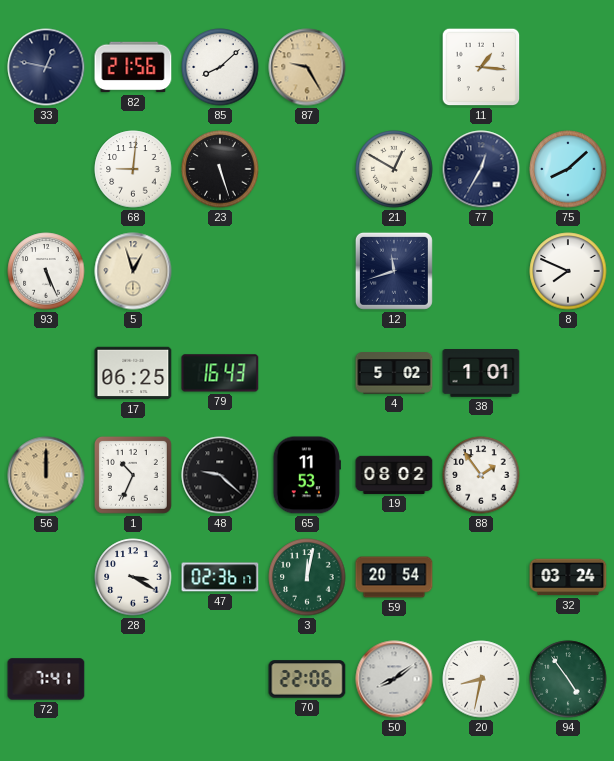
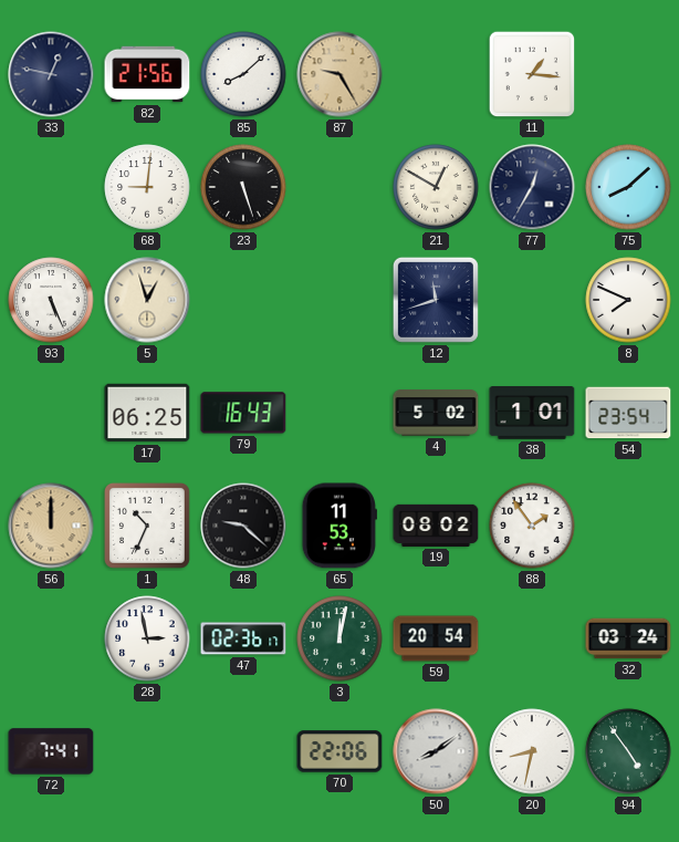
54: none -> 23:54 (628, 413)
28: 3:20 -> 2:58 (147, 638)
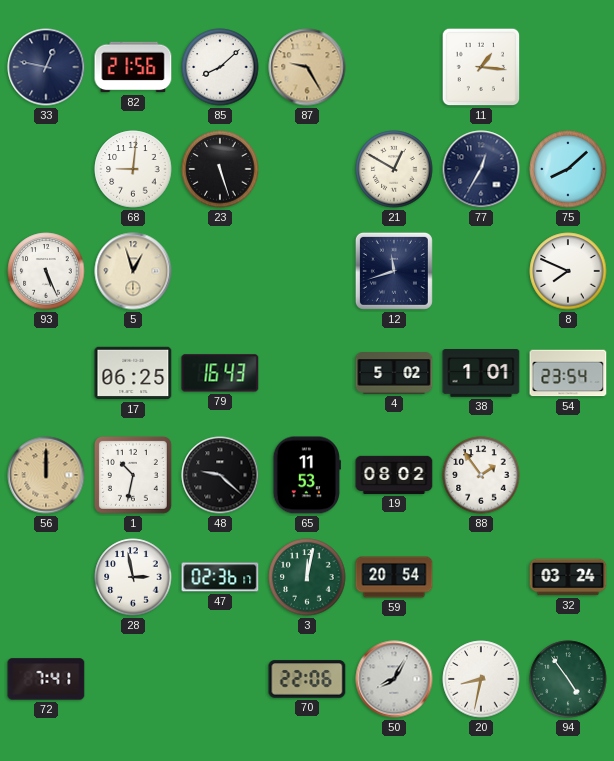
1: 10:34 -> 10:32 (133, 475)
50: 8:09 -> 8:05 (394, 679)
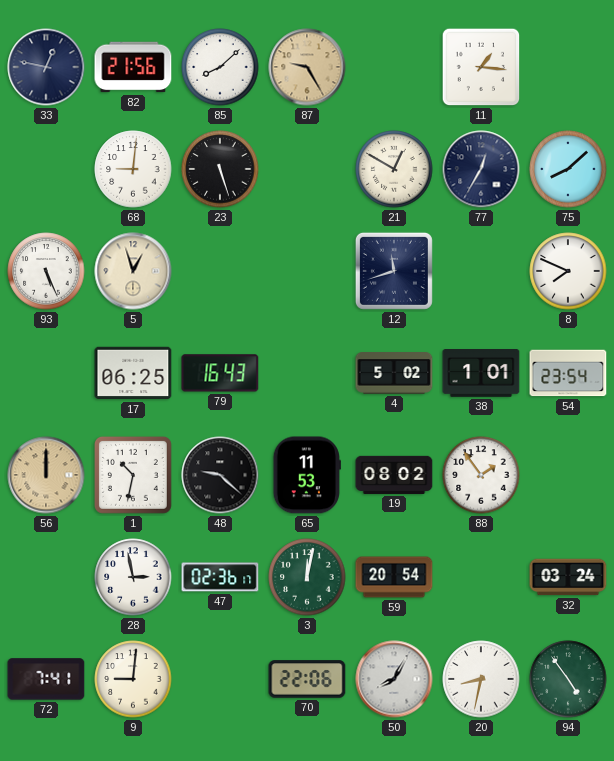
9: none -> 9:01 (133, 679)
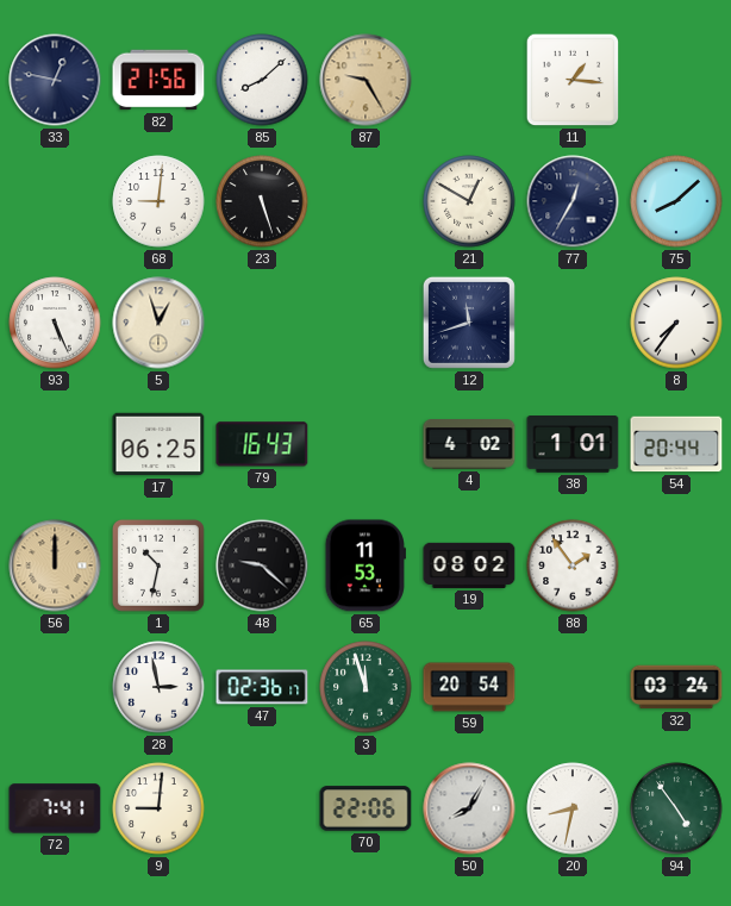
8: 7:49 -> 7:36 (676, 323)
4: 5:02 -> 4:02 (469, 444)
54: 23:54 -> 20:44 (676, 444)
3: 12:02 -> 11:57 (365, 687)
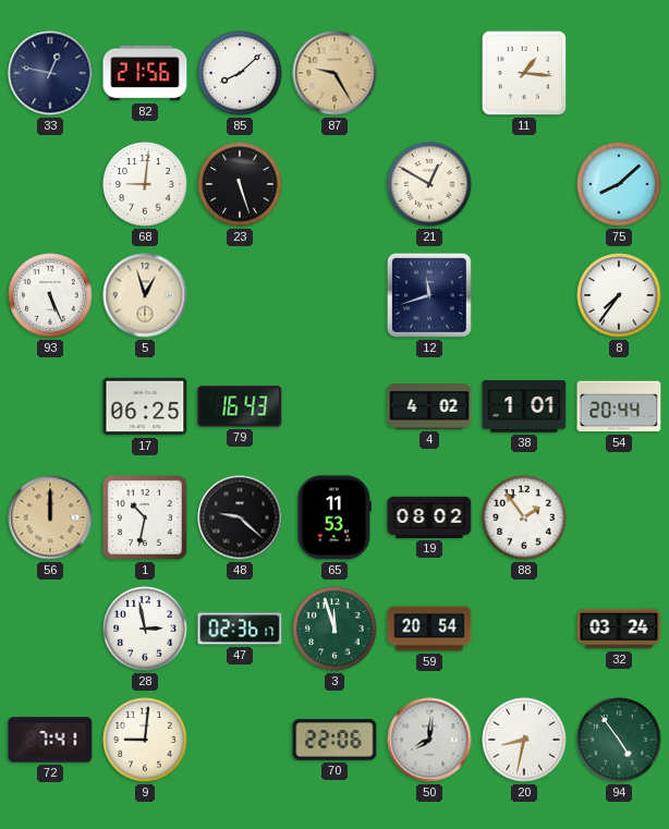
77: 12:35 -> none (573, 201)
50: 8:05 -> 8:01 (429, 740)
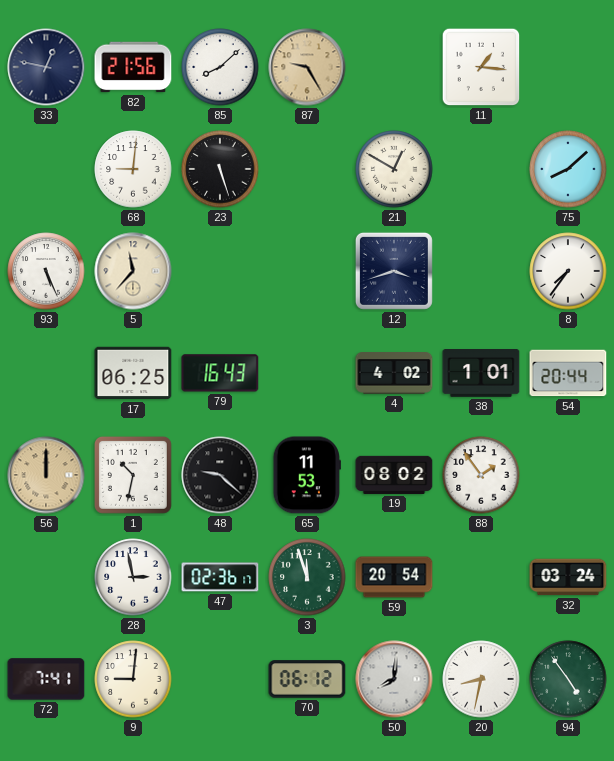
5: 12:57 -> 11:37 (133, 271)
12: 11:42 -> 3:42 (394, 271)
70: 22:06 -> 06:12 (307, 679)
